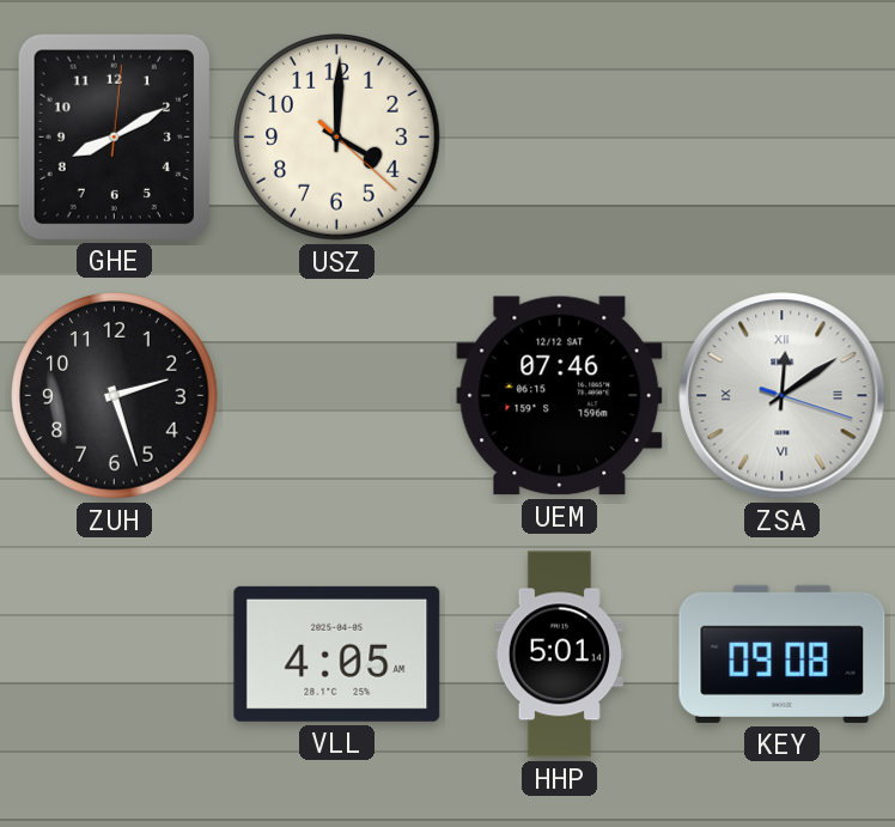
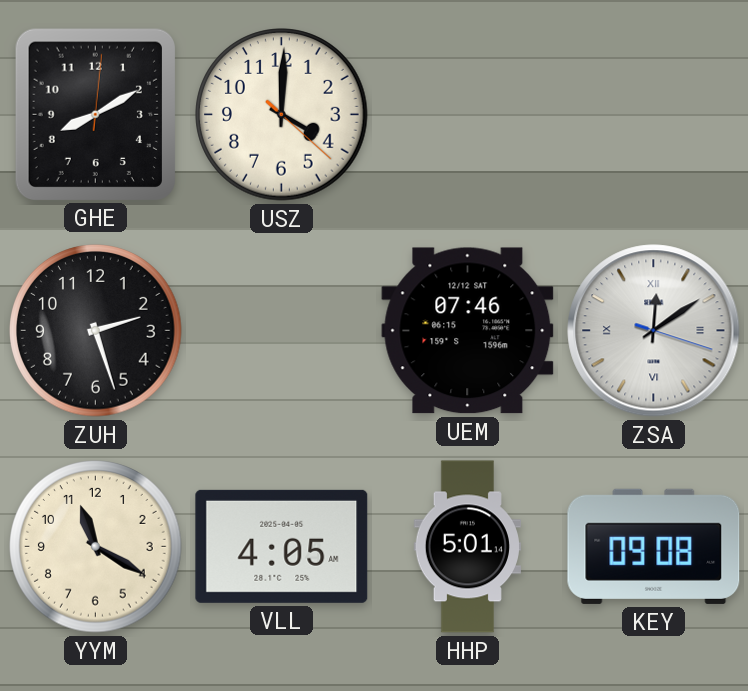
YYM: none -> 11:20 (96, 547)
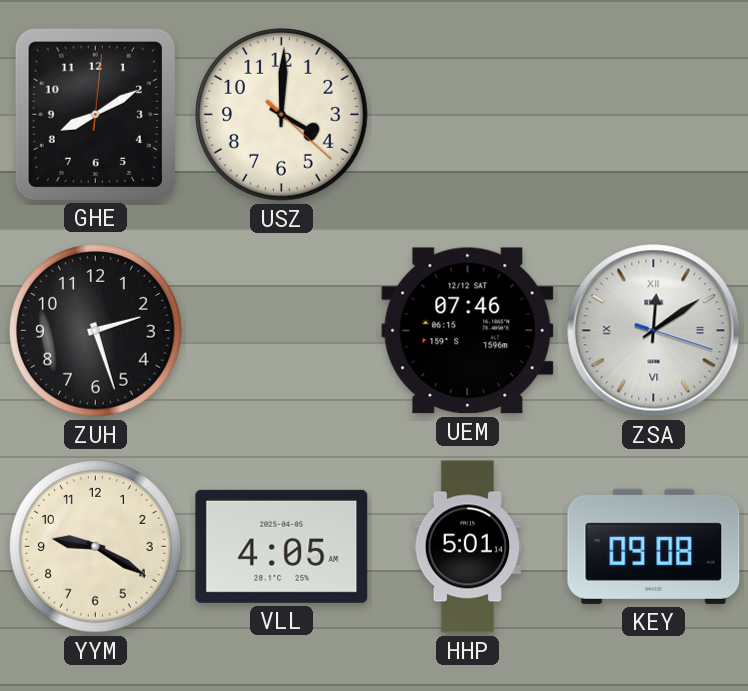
YYM: 11:20 -> 9:20 (96, 547)
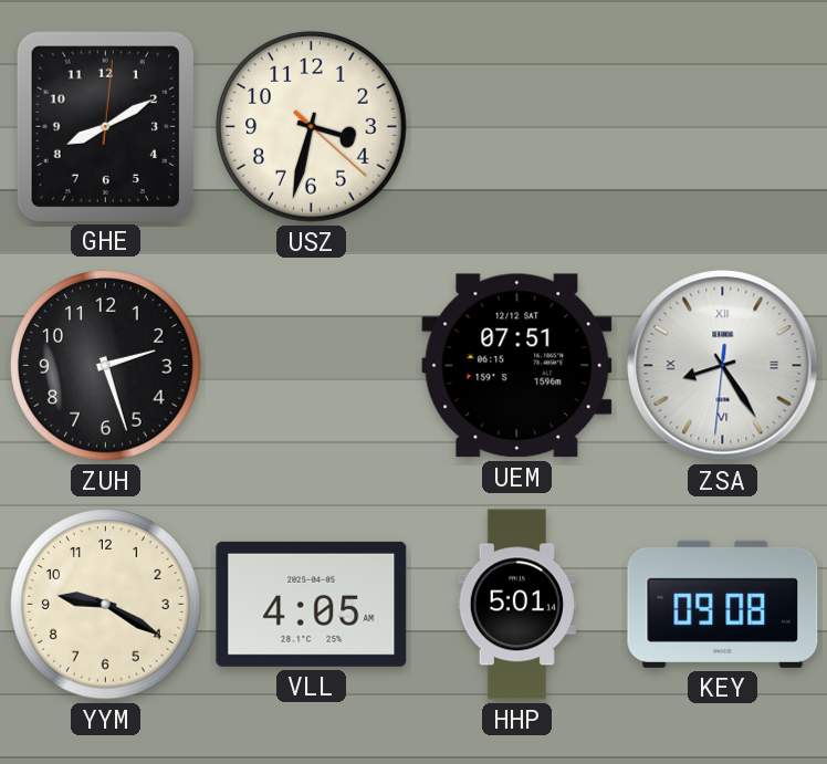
USZ: 4:00 -> 3:32 (312, 127)
UEM: 07:46 -> 07:51 (517, 366)
ZSA: 12:09 -> 8:24 (723, 366)
